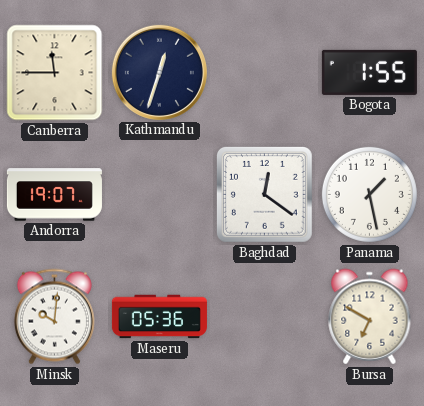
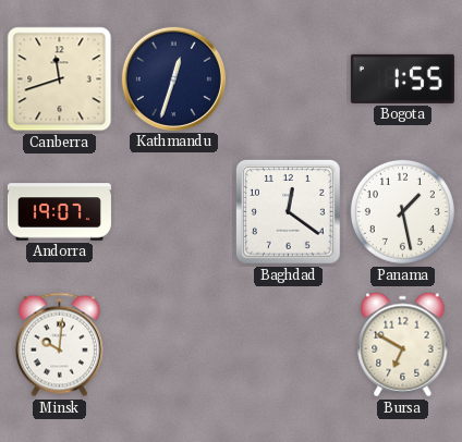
Canberra: 11:45 -> 11:42 (60, 79)
Maseru: 05:36 -> none (159, 317)
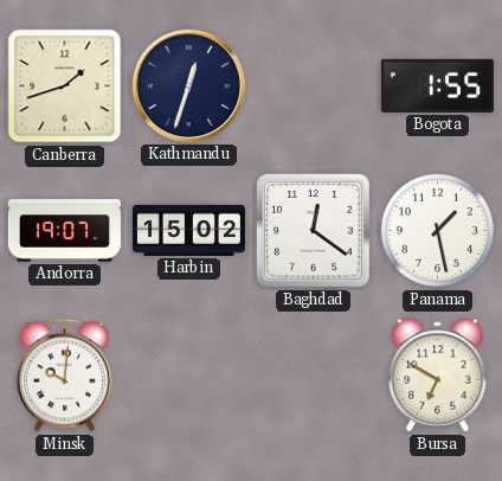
Canberra: 11:42 -> 1:42 (65, 86)
Harbin: none -> 15:02 (188, 230)
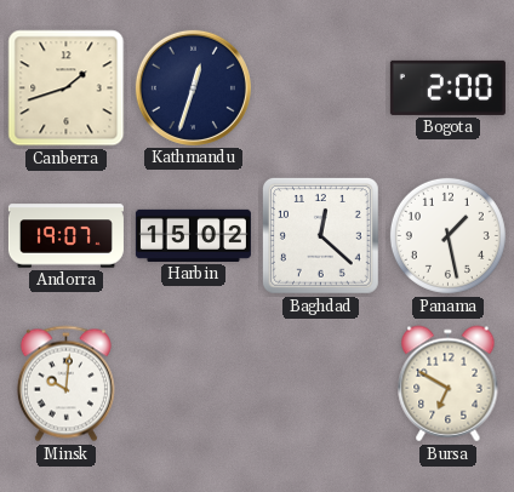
Bogota: 1:55 -> 2:00 (447, 87)
Baghdad: 12:21 -> 12:22 (320, 235)
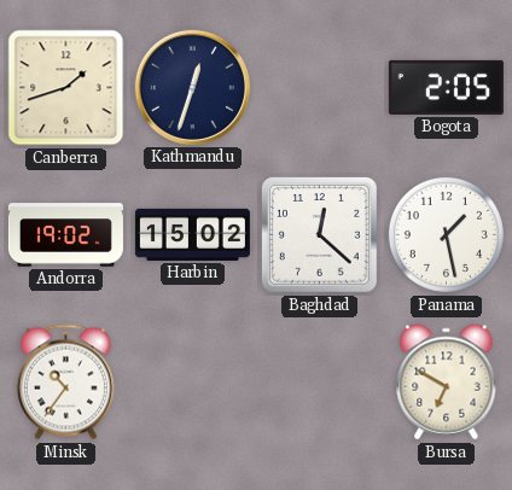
Bogota: 2:00 -> 2:05 (446, 87)
Andorra: 19:07 -> 19:02 (65, 235)
Minsk: 10:01 -> 10:36 (65, 383)
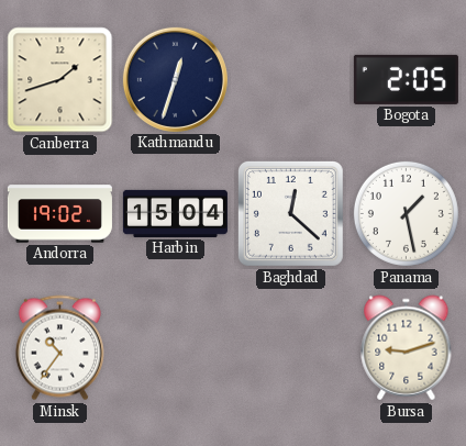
Harbin: 15:02 -> 15:04 (175, 213)
Bursa: 6:50 -> 9:12 (407, 348)
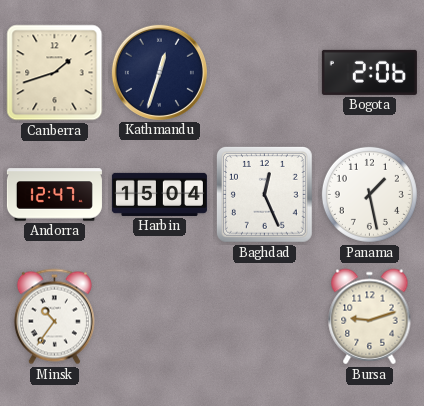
Bogota: 2:05 -> 2:06 (369, 72)
Andorra: 19:02 -> 12:47 (54, 195)
Baghdad: 12:22 -> 12:26 (264, 194)
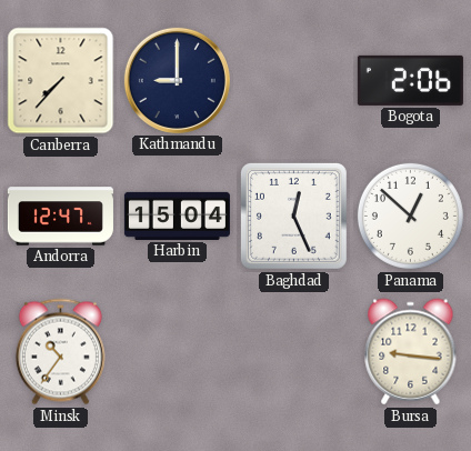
Canberra: 1:42 -> 7:37 (61, 81)
Kathmandu: 12:33 -> 9:00 (177, 80)
Panama: 1:28 -> 12:52 (410, 216)
Bursa: 9:12 -> 9:16 (411, 352)
